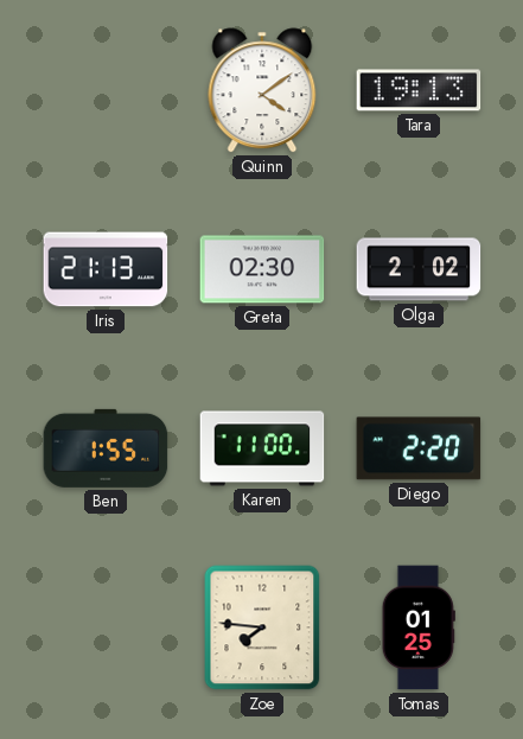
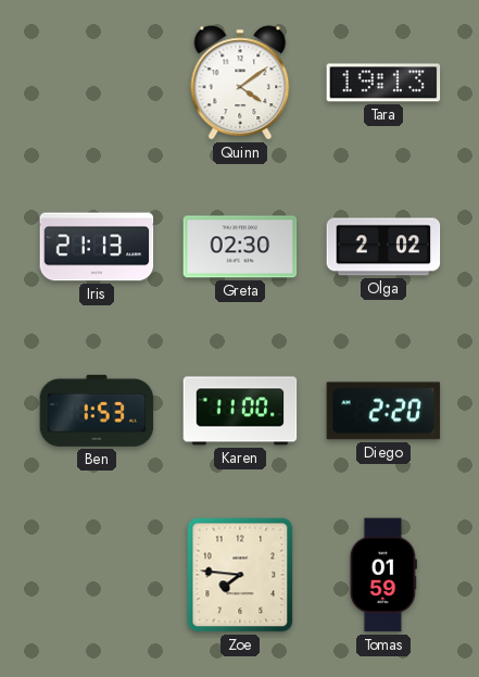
Ben: 1:55 -> 1:53 (97, 411)
Tomas: 01:25 -> 01:59 (383, 575)
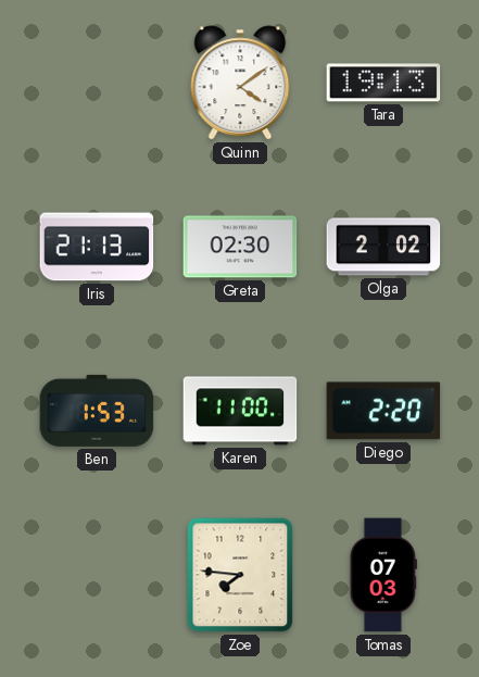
Tomas: 01:59 -> 07:03 (383, 575)
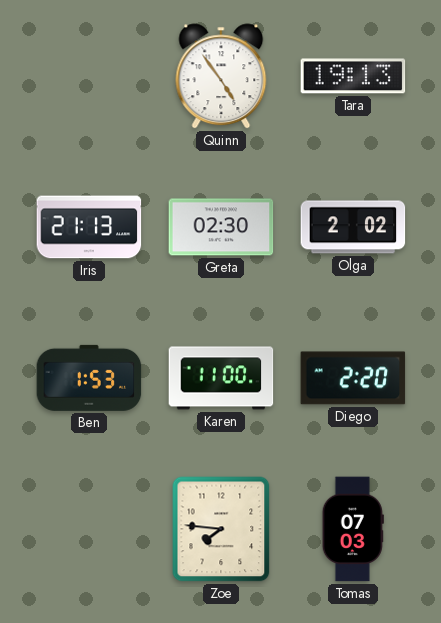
Quinn: 4:09 -> 4:54 (221, 76)
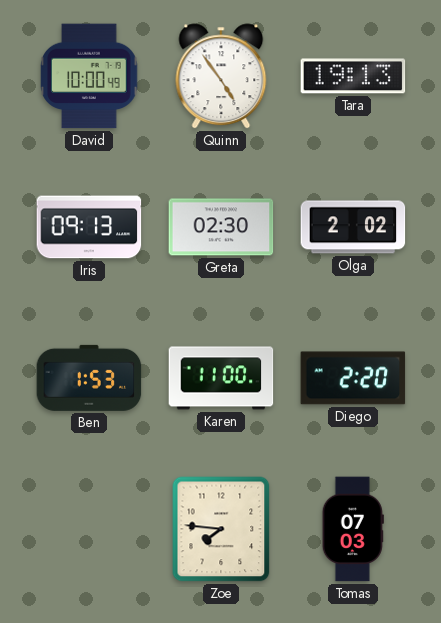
David: none -> 10:00 (89, 76)
Iris: 21:13 -> 09:13 (89, 227)
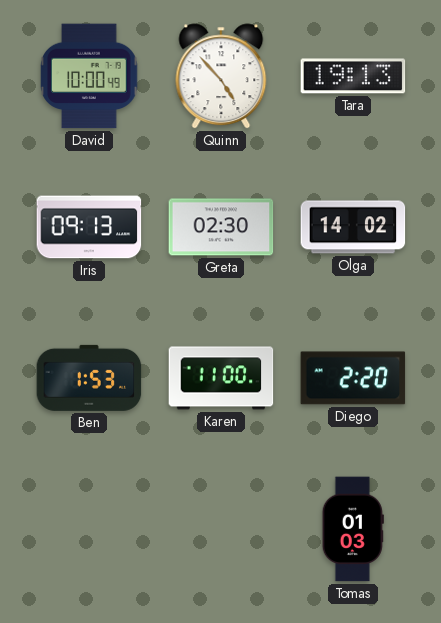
Quinn: 4:54 -> 4:53 (221, 76)
Olga: 2:02 -> 14:02 (353, 227)
Zoe: 7:46 -> none (221, 529)
Tomas: 07:03 -> 01:03 (353, 529)
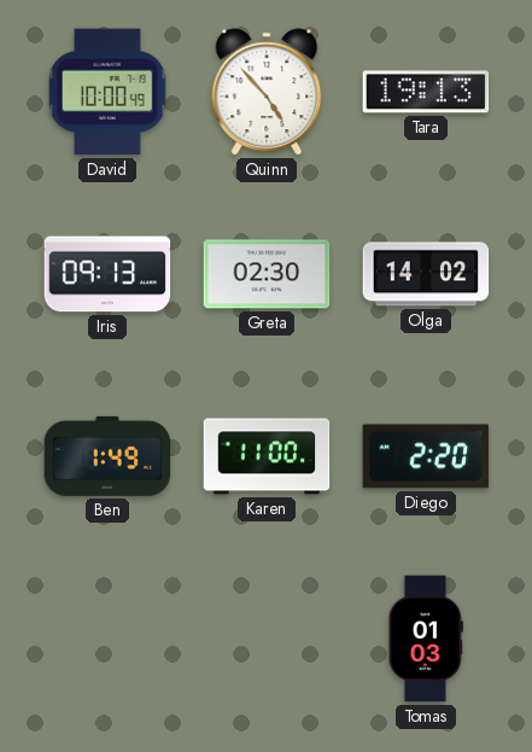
Ben: 1:53 -> 1:49 (107, 456)
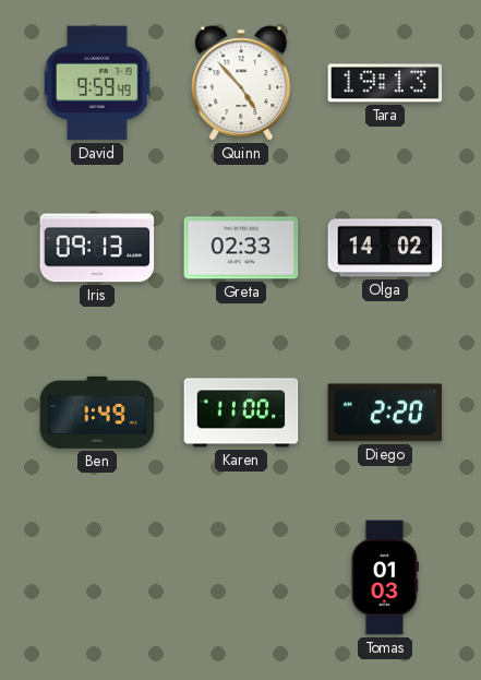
David: 10:00 -> 9:59 (97, 83)
Greta: 02:30 -> 02:33 (241, 248)
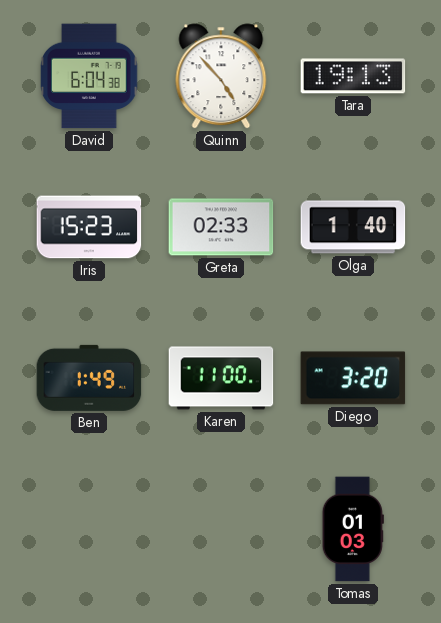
David: 9:59 -> 6:04 (89, 76)
Iris: 09:13 -> 15:23 (89, 227)
Olga: 14:02 -> 1:40 (353, 227)
Diego: 2:20 -> 3:20 (353, 378)
